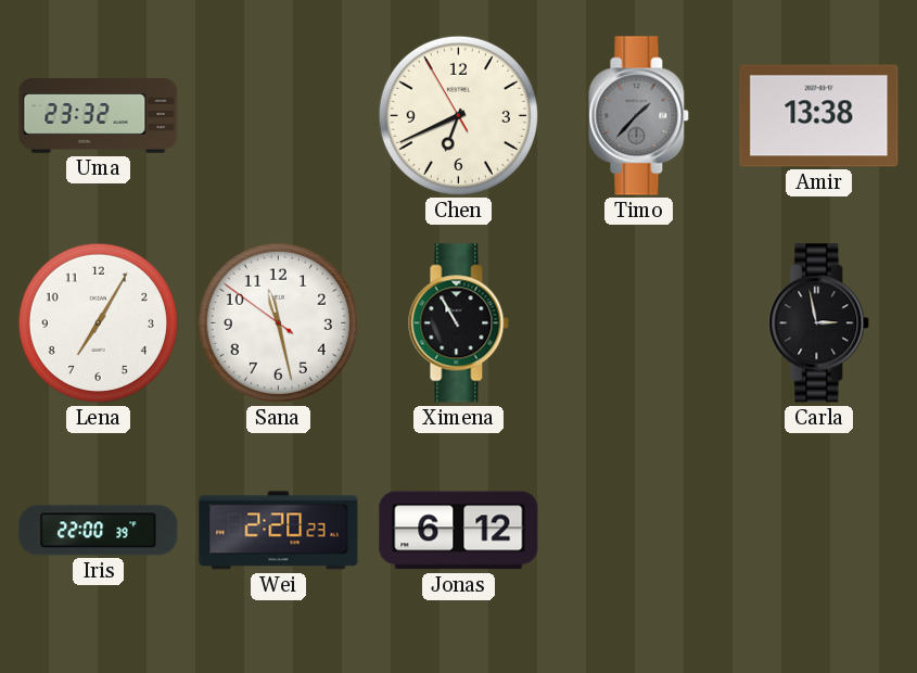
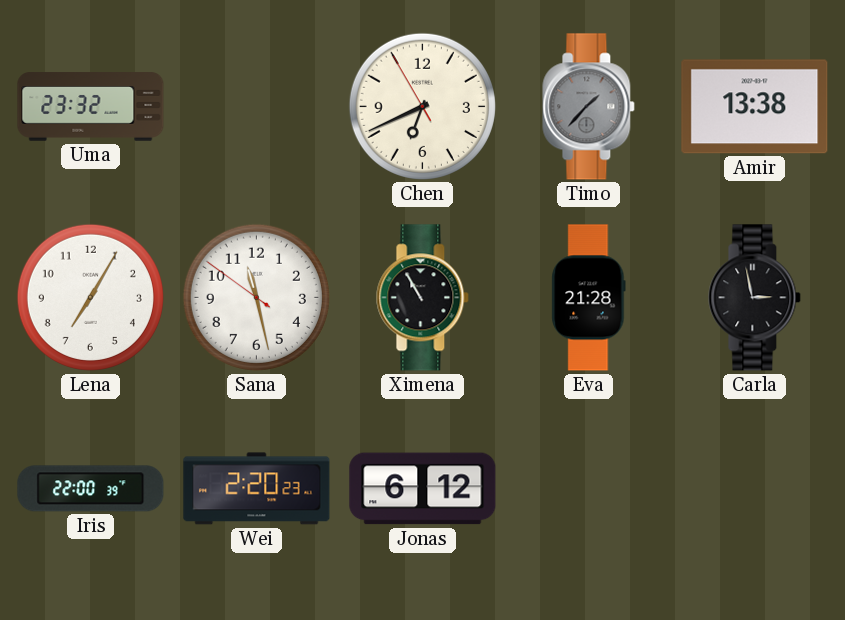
Eva: none -> 21:28 (589, 298)
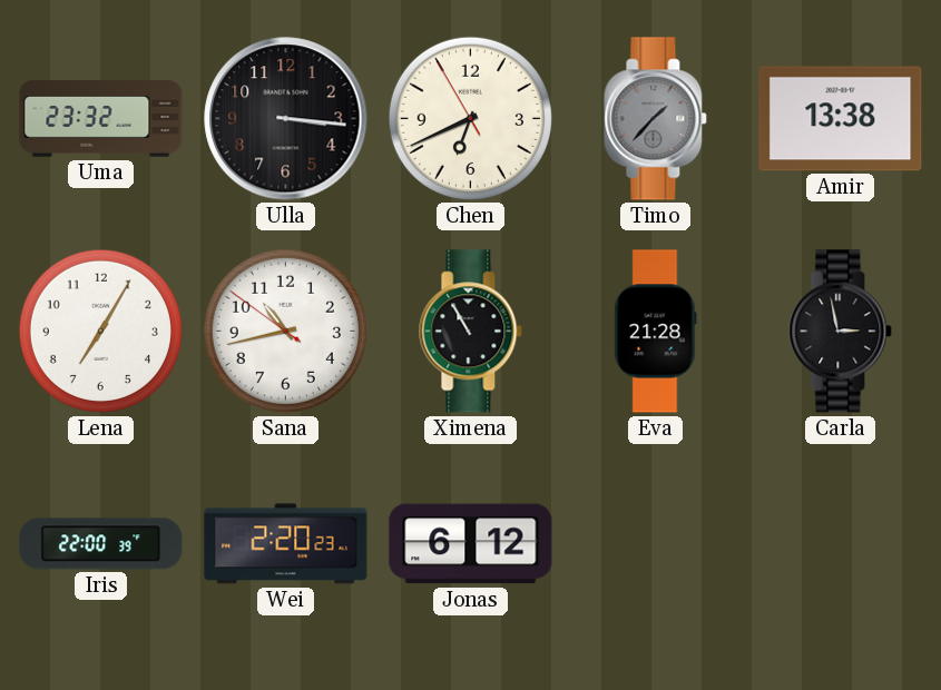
Ulla: none -> 3:16 (286, 119)
Sana: 11:27 -> 10:42 (285, 331)
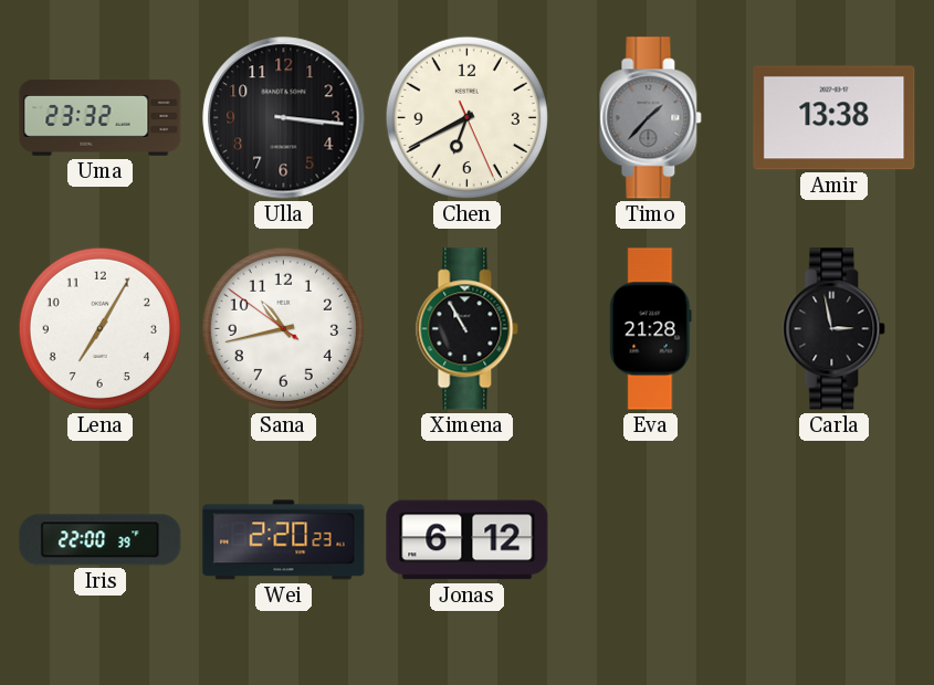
Chen: 6:40:55 -> 6:40:26 (466, 117)
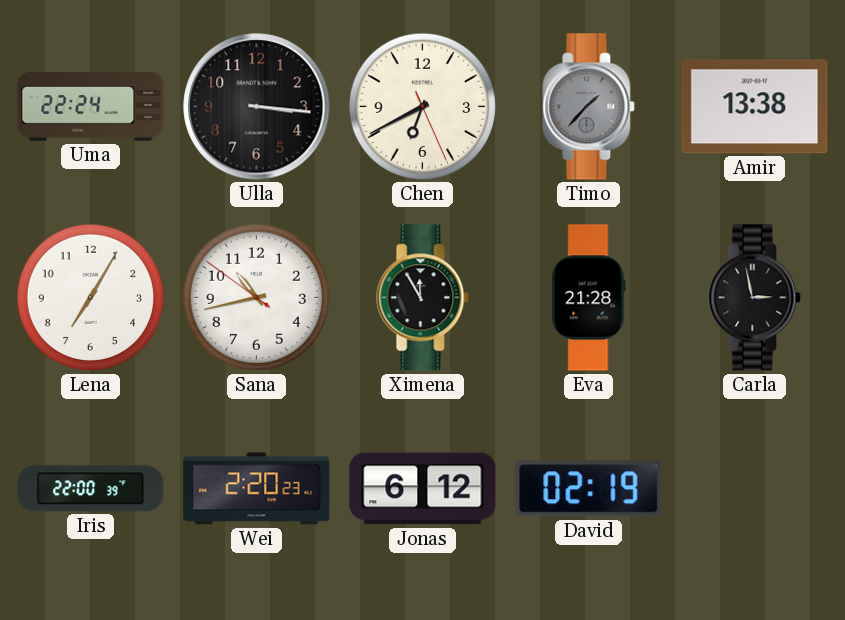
Uma: 23:32 -> 22:24 (91, 107)
Ximena: 10:55 -> 11:55 (423, 298)
David: none -> 02:19 (589, 489)
